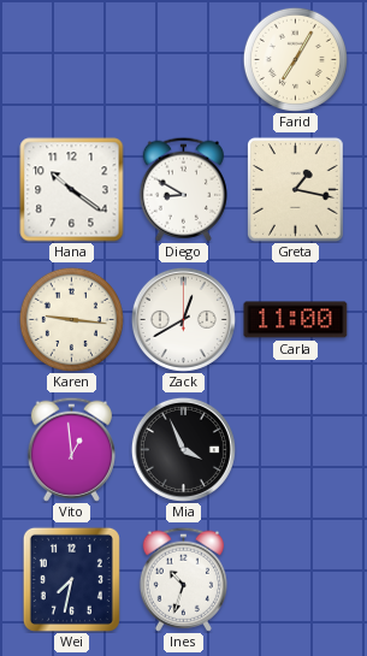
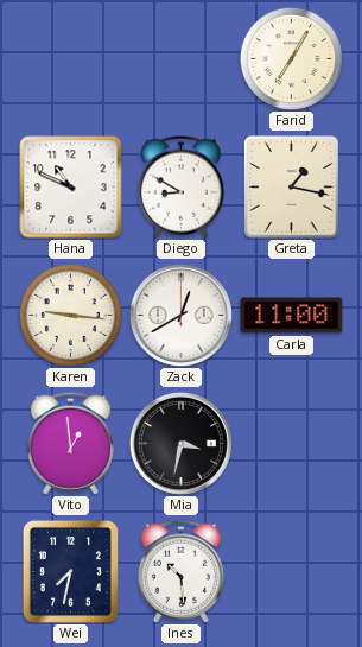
Hana: 10:21 -> 10:49 (71, 188)
Mia: 3:56 -> 3:32 (180, 443)
Ines: 10:33 -> 10:29 (180, 571)
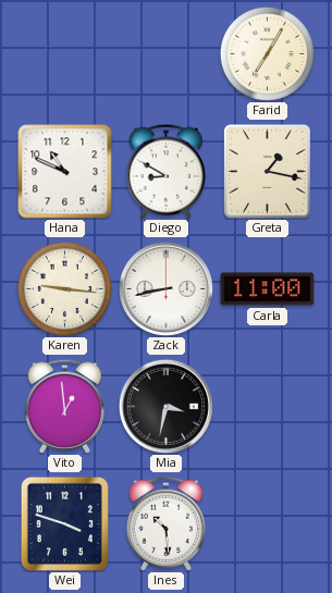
Zack: 12:40 -> 8:43 (165, 288)
Wei: 7:32 -> 3:48 (64, 523)
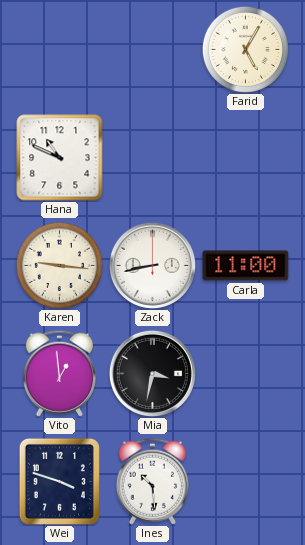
Farid: 7:05 -> 5:05 (245, 49)
Diego: 8:50 -> none (165, 171)
Greta: 1:17 -> none (268, 172)
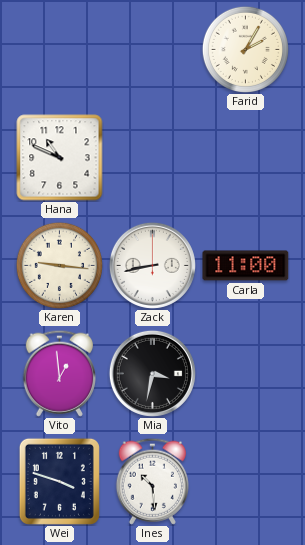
Farid: 5:05 -> 2:05 (245, 49)
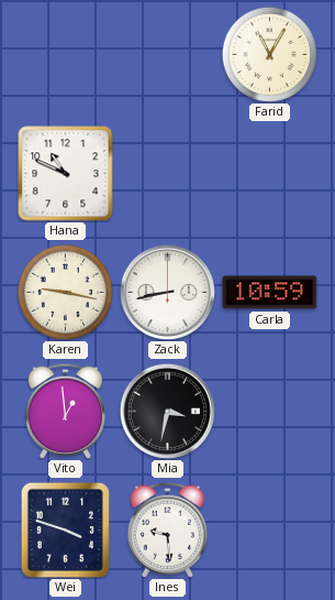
Farid: 2:05 -> 11:05 (269, 54)
Karen: 9:16 -> 9:17 (65, 292)
Carla: 11:00 -> 10:59 (270, 293)
Ines: 10:29 -> 9:29 (167, 530)
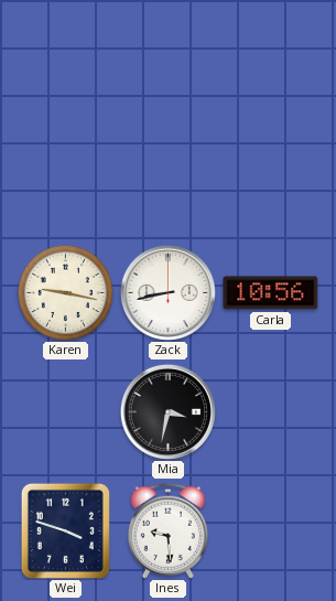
Farid: 11:05 -> none (269, 54)
Hana: 10:49 -> none (66, 174)
Carla: 10:59 -> 10:56 (271, 293)
Vito: 12:59 -> none (65, 411)
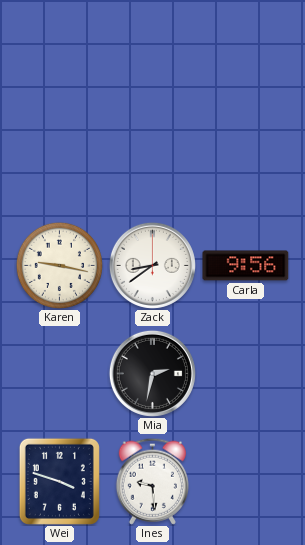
Zack: 8:43 -> 8:39 (152, 265)
Carla: 10:56 -> 9:56 (246, 266)
Mia: 3:32 -> 2:32 (152, 373)
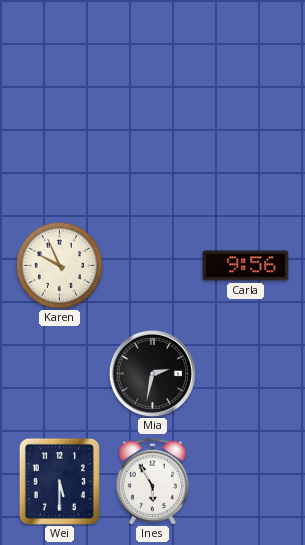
Karen: 9:17 -> 9:56 (59, 265)
Zack: 8:39 -> none (152, 265)
Wei: 3:48 -> 5:30 (59, 481)
Ines: 9:29 -> 5:55 (152, 481)
